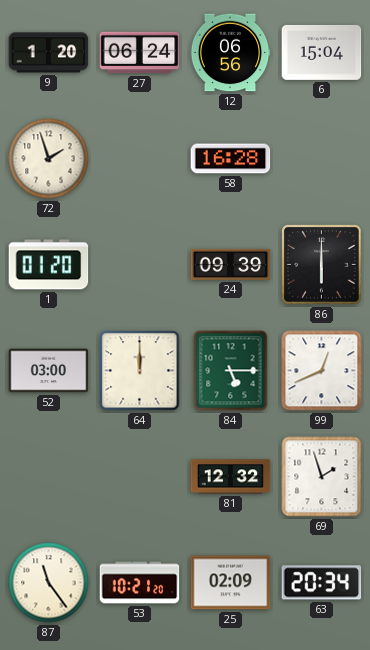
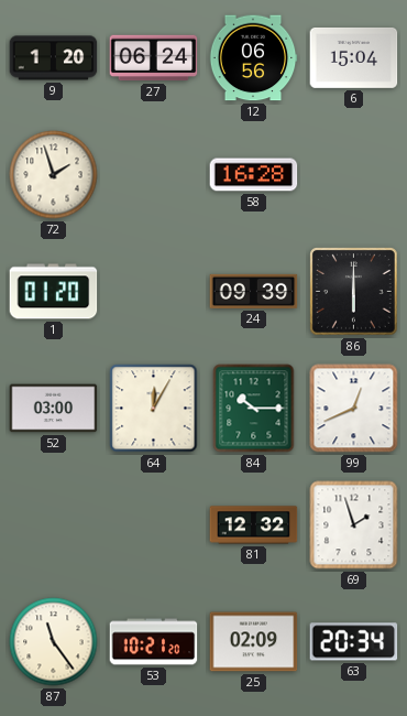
64: 12:00 -> 12:05 (154, 409)
84: 5:15 -> 10:15 (254, 409)
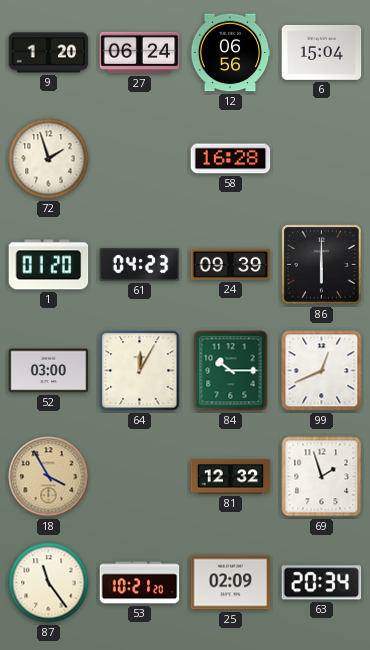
61: none -> 04:23 (140, 265)
18: none -> 3:55 (49, 477)
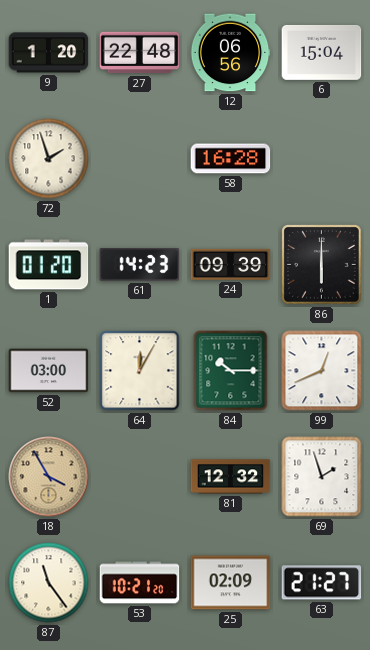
27: 06:24 -> 22:48 (140, 53)
61: 04:23 -> 14:23 (140, 265)
63: 20:34 -> 21:27 (322, 583)
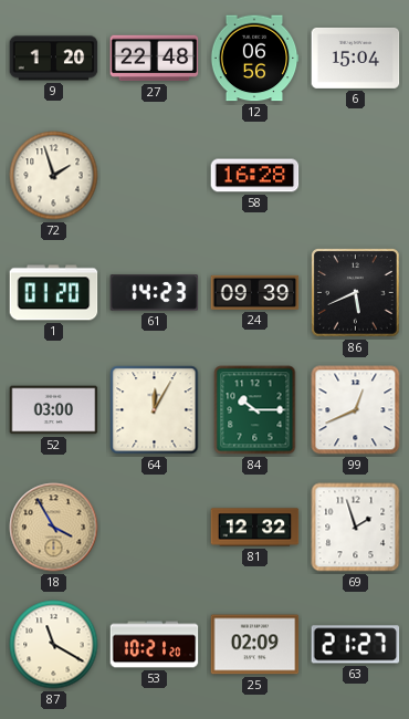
86: 6:00 -> 5:41 (356, 293)
87: 11:24 -> 11:20 (54, 645)
